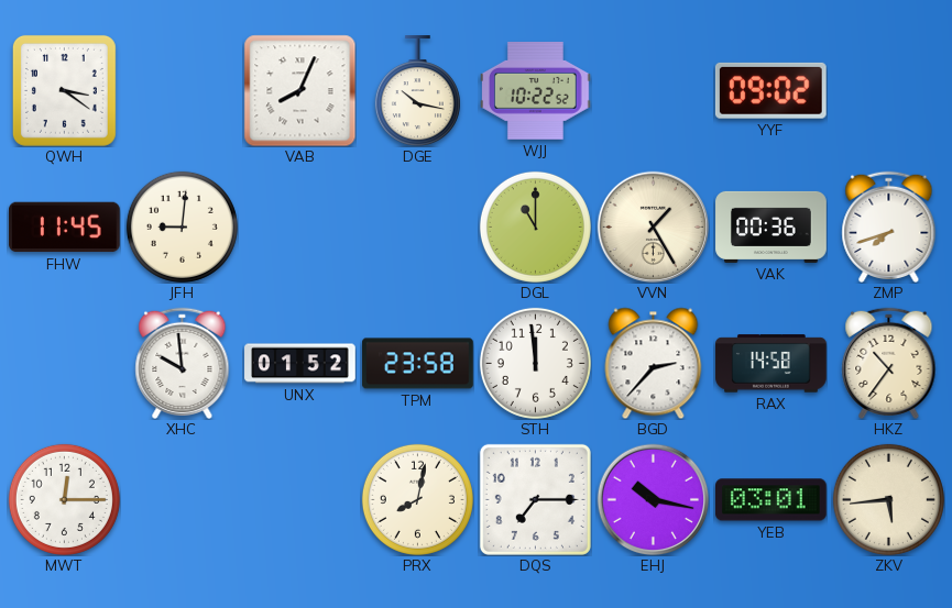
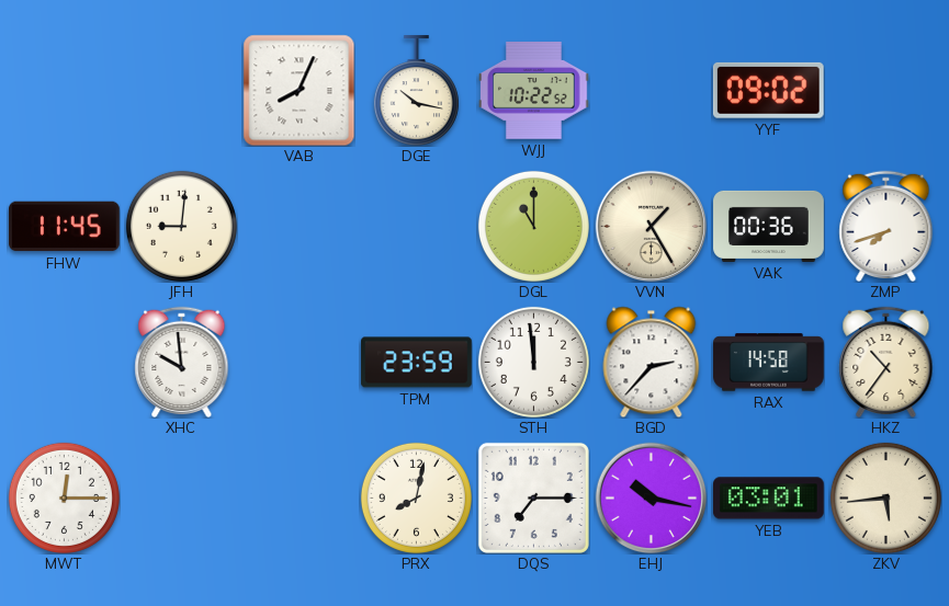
QWH: 3:21 -> none (64, 90)
UNX: 01:52 -> none (300, 364)
TPM: 23:58 -> 23:59 (417, 363)
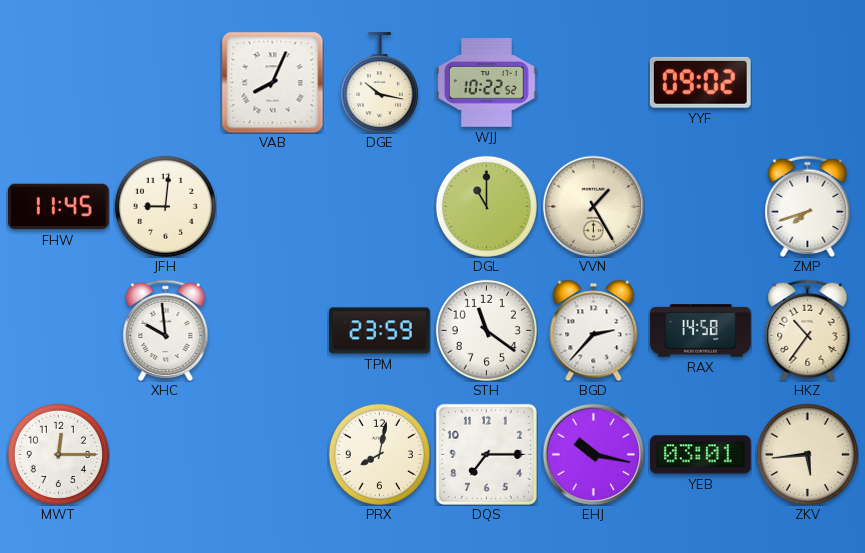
VAK: 00:36 -> none (769, 226)
STH: 11:59 -> 11:21 (486, 330)
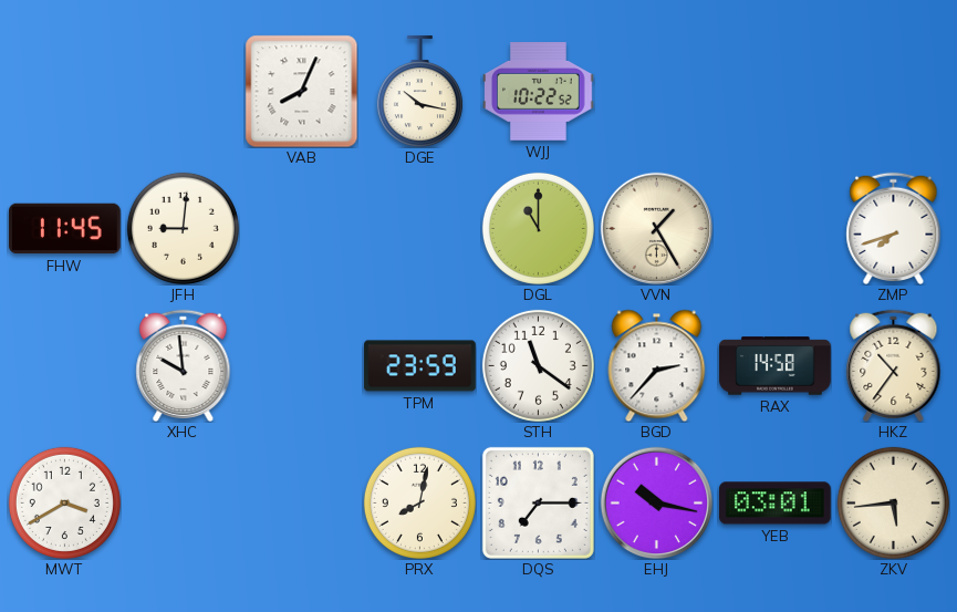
YYF: 09:02 -> none (700, 82)
MWT: 12:15 -> 3:40 (64, 502)
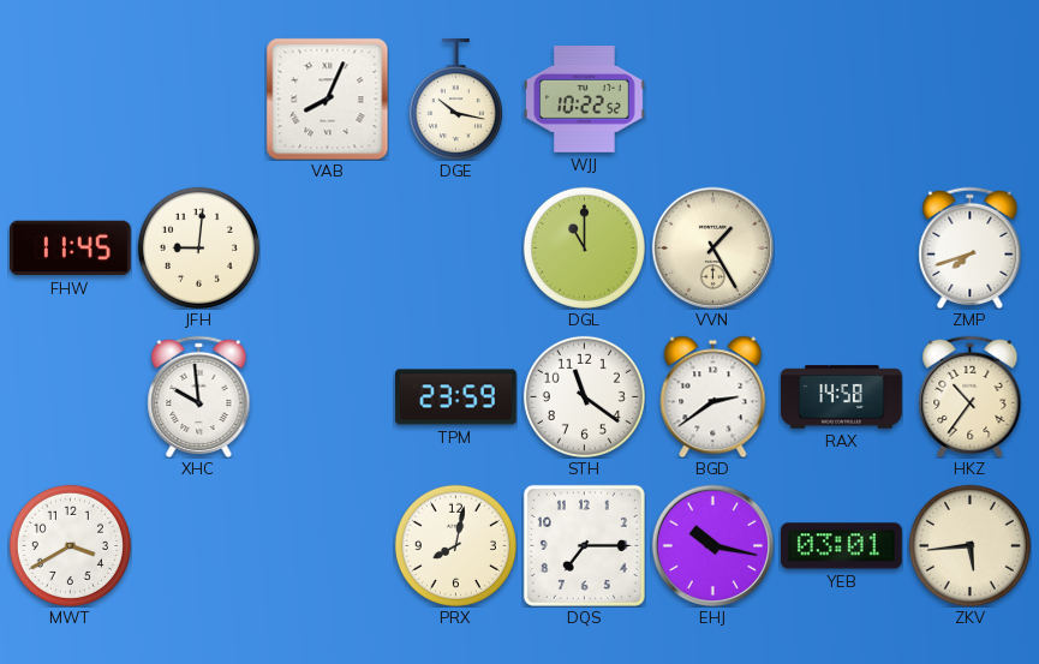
BGD: 2:37 -> 2:39 (713, 396)
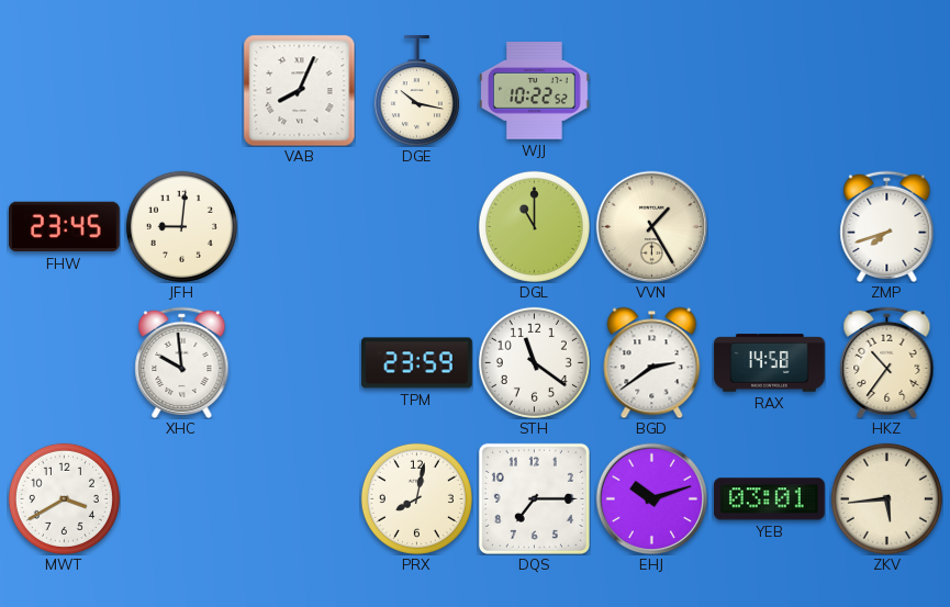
FHW: 11:45 -> 23:45 (65, 227)
EHJ: 10:17 -> 10:12 (651, 498)
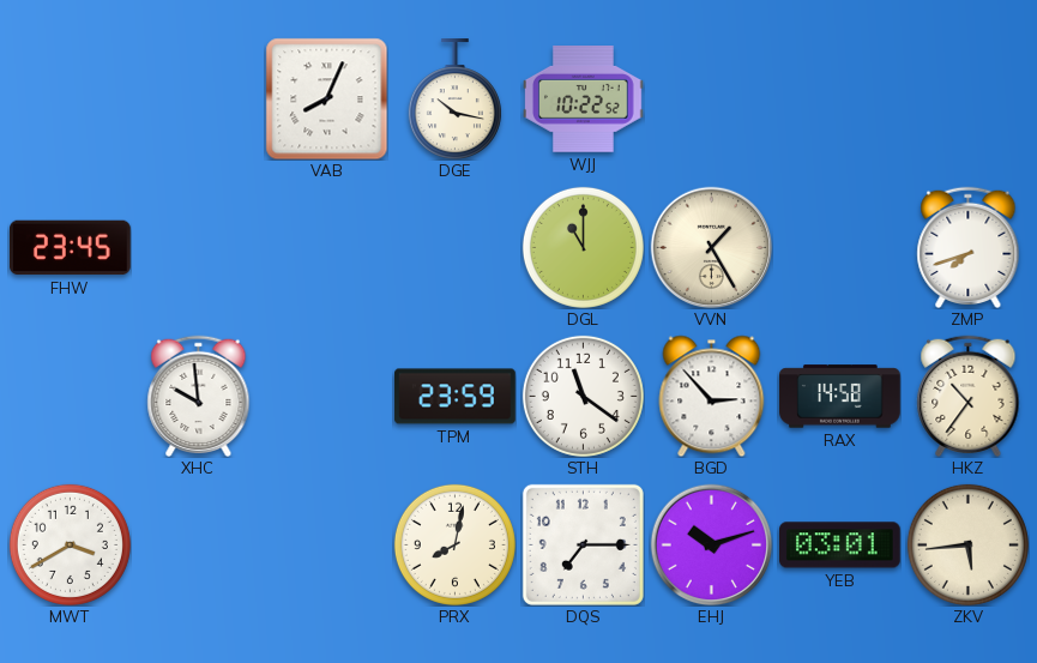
JFH: 9:01 -> none (181, 226)
BGD: 2:39 -> 2:53 (712, 396)
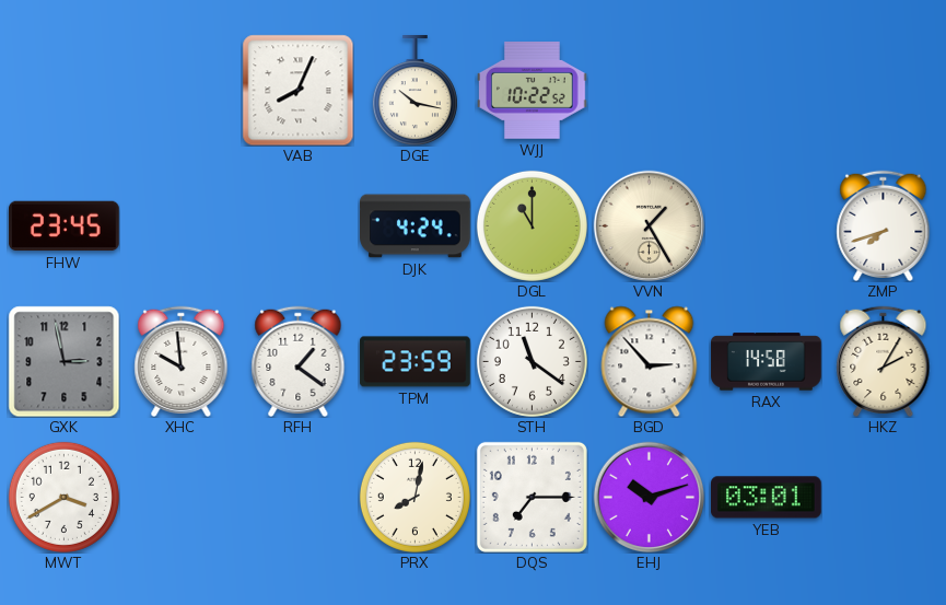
DJK: none -> 4:24 (416, 226)
GXK: none -> 2:58 (63, 361)
RFH: none -> 1:21 (299, 361)
HKZ: 10:36 -> 2:05 (884, 361)
ZKV: 5:44 -> none (967, 544)
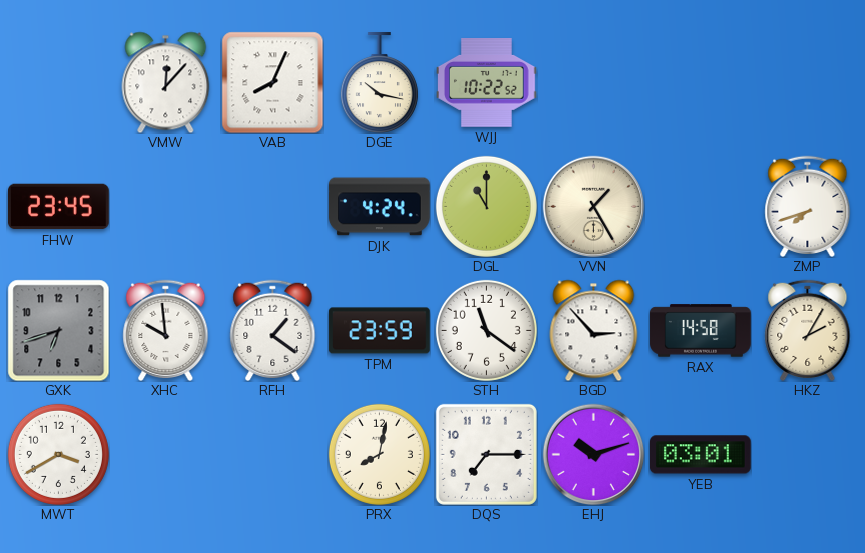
VMW: none -> 12:07 (166, 82)
GXK: 2:58 -> 6:42 (58, 330)
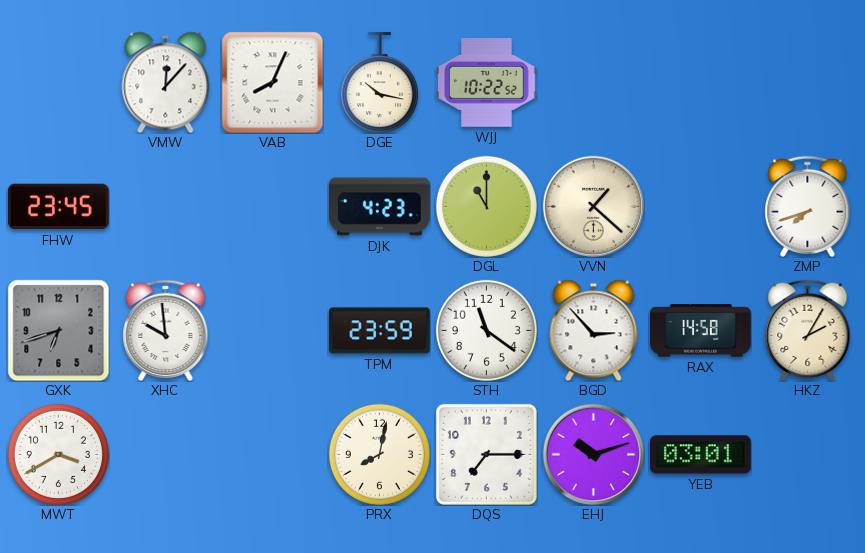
DJK: 4:24 -> 4:23 (380, 207)
VVN: 1:25 -> 1:22 (593, 206)
RFH: 1:21 -> none (273, 330)
